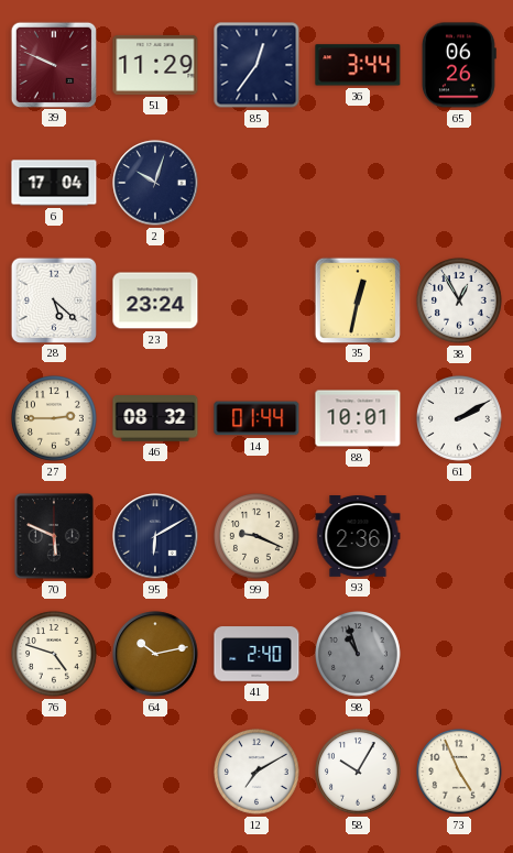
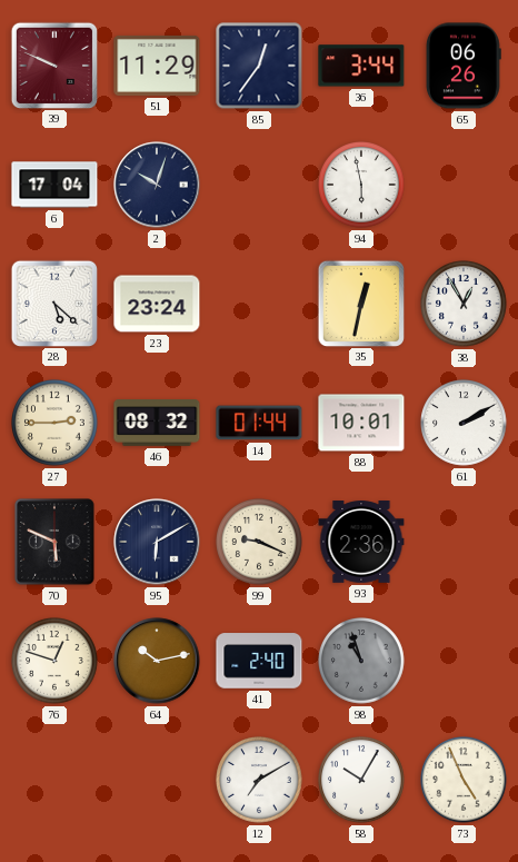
94: none -> 5:58 (361, 185)
76: 4:48 -> 12:48 (54, 661)
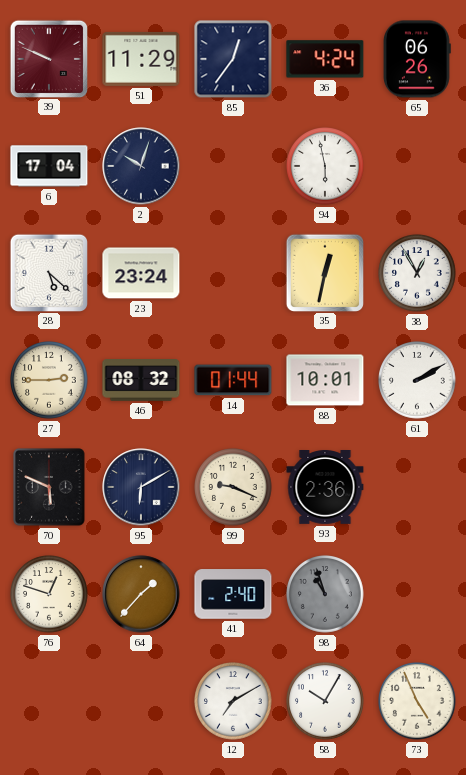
36: 3:44 -> 4:24 (325, 59)
64: 10:13 -> 1:37 (141, 594)
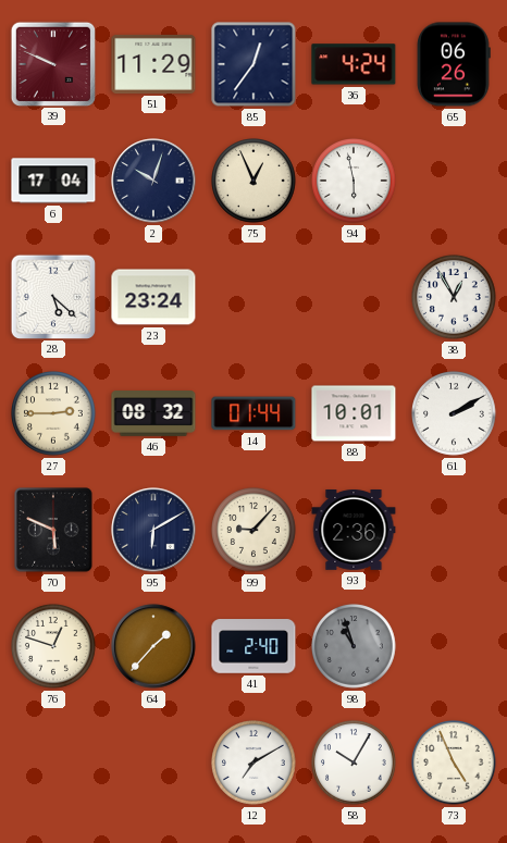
75: none -> 12:56 (253, 181)
35: 12:32 -> none (324, 272)
99: 9:19 -> 9:07 (253, 530)
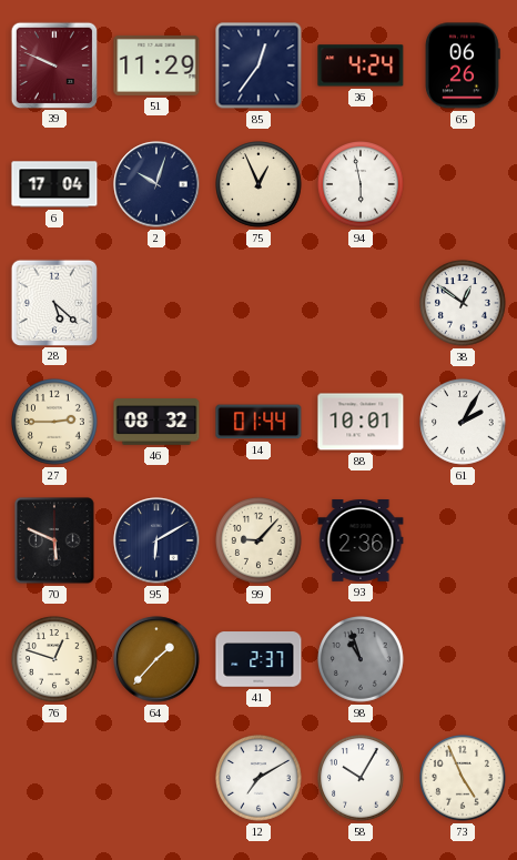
23: 23:24 -> none (153, 297)
38: 12:55 -> 12:51 (463, 303)
61: 2:10 -> 2:05 (463, 422)
41: 2:40 -> 2:37 (258, 659)
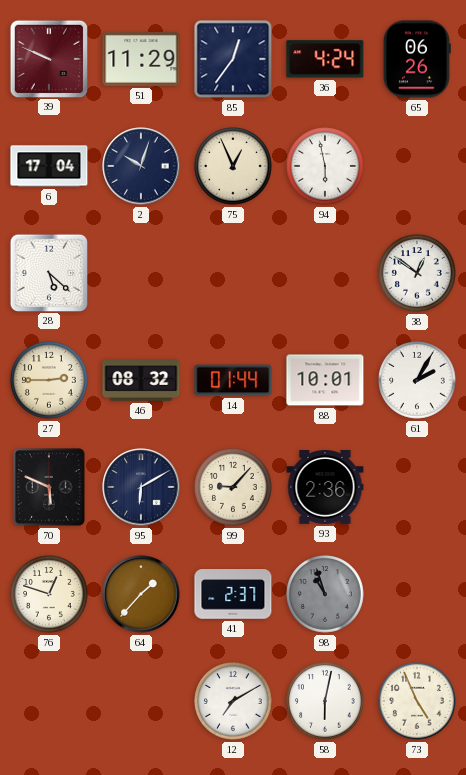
58: 10:05 -> 6:02 (325, 701)
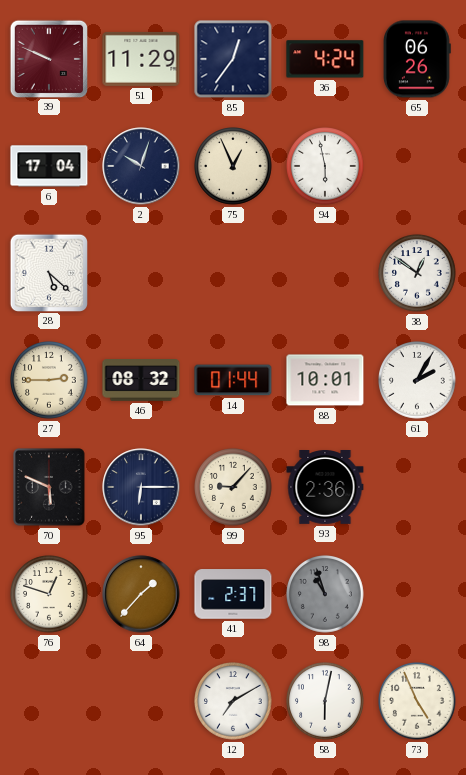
95: 6:10 -> 6:15 (141, 487)
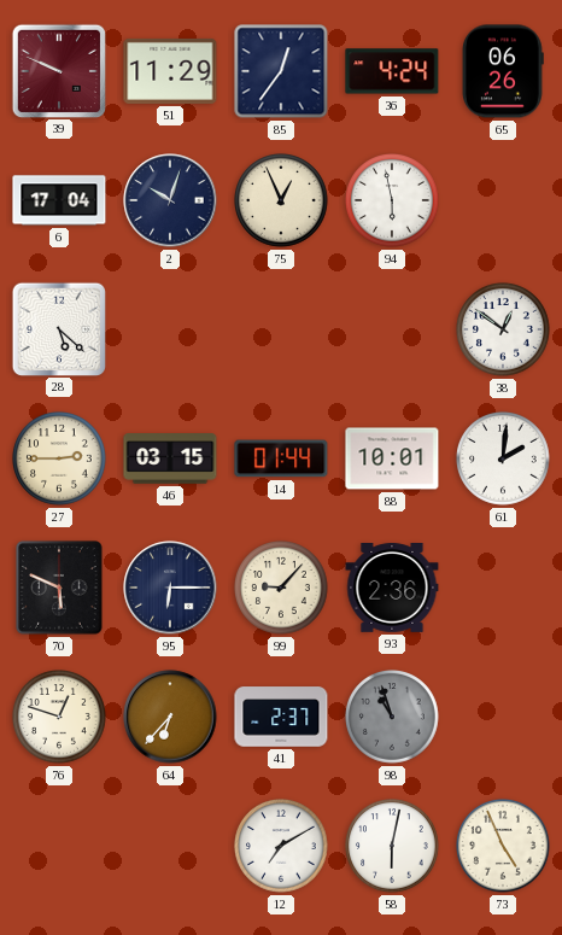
46: 08:32 -> 03:15 (170, 458)
61: 2:05 -> 2:01 (503, 458)
64: 1:37 -> 6:37 (170, 717)
